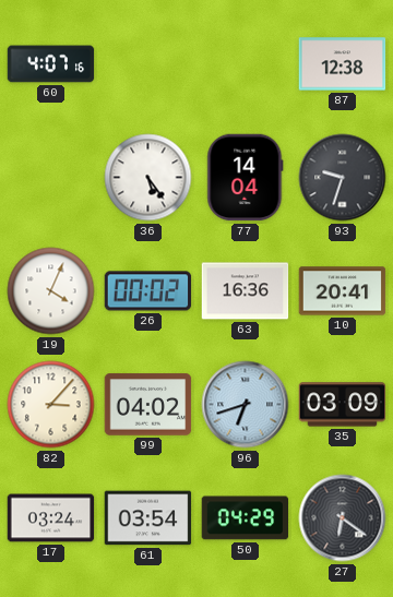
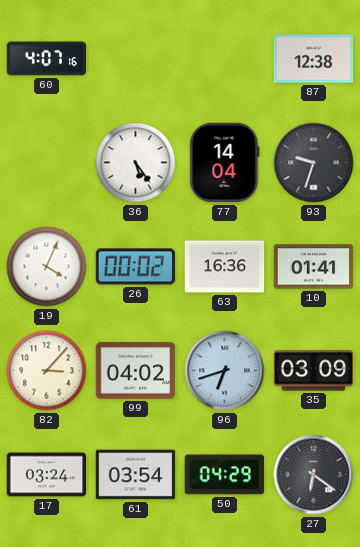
10: 20:41 -> 01:41 (314, 267)
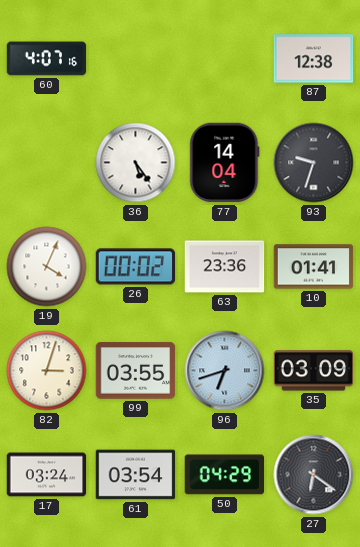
63: 16:36 -> 23:36 (225, 267)
82: 3:07 -> 3:03 (47, 371)
99: 04:02 -> 03:55 (136, 371)
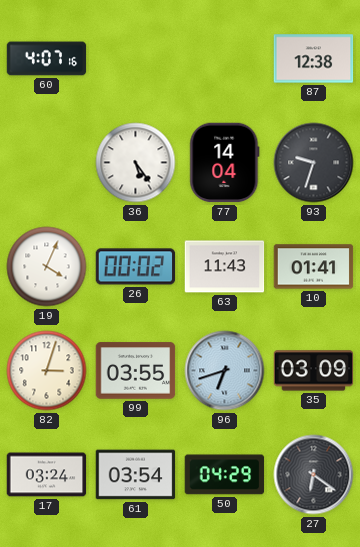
63: 23:36 -> 11:43 (225, 267)
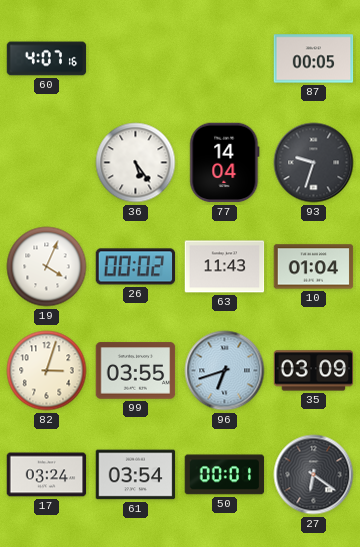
87: 12:38 -> 00:05 (314, 59)
10: 01:41 -> 01:04 (314, 267)
50: 04:29 -> 00:01 (225, 475)
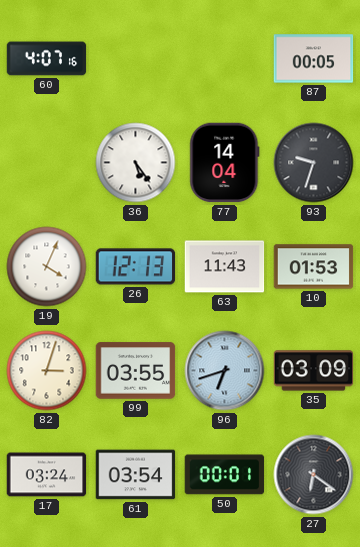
26: 00:02 -> 12:13 (136, 267)
10: 01:04 -> 01:53 (314, 267)
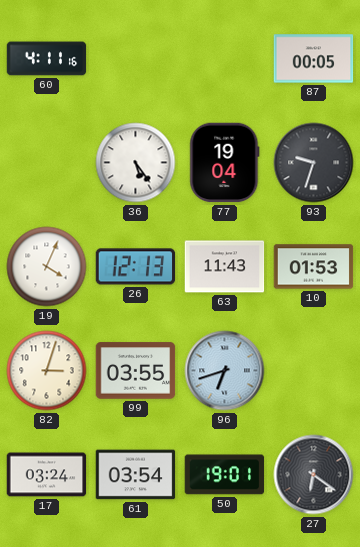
60: 4:07 -> 4:11 (47, 59)
77: 14:04 -> 19:04 (225, 163)
35: 03:09 -> none (314, 371)
50: 00:01 -> 19:01 (225, 475)
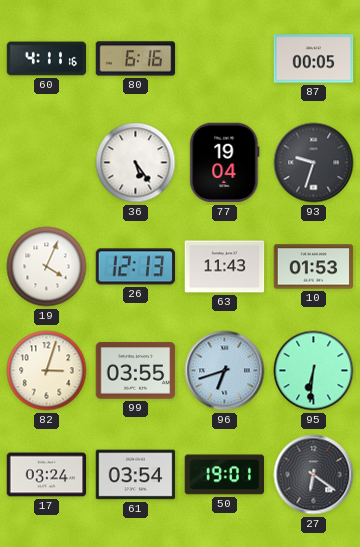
80: none -> 6:16 (136, 59)
95: none -> 6:31 (314, 371)
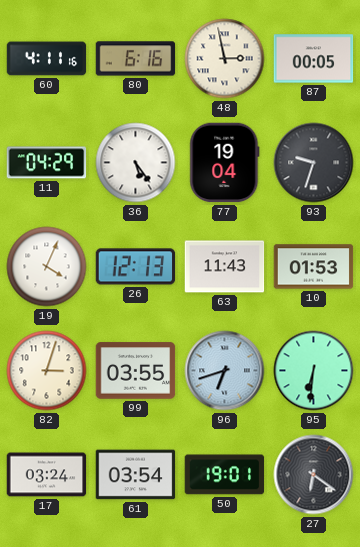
48: none -> 2:58 (225, 59)
11: none -> 04:29 (47, 163)
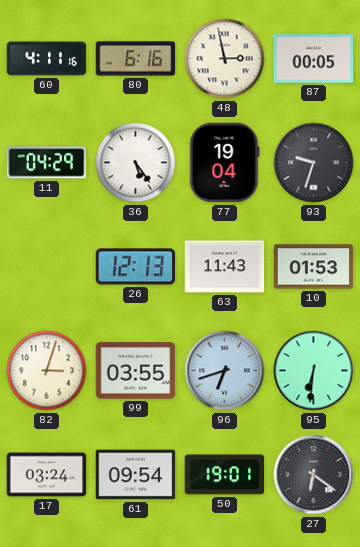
19: 4:04 -> none (47, 267)
61: 03:54 -> 09:54 (136, 475)
